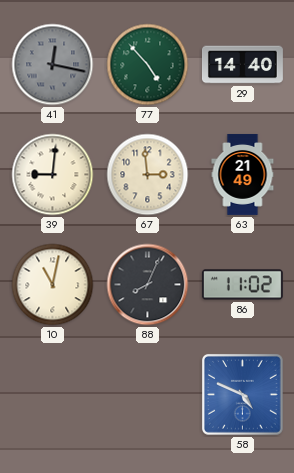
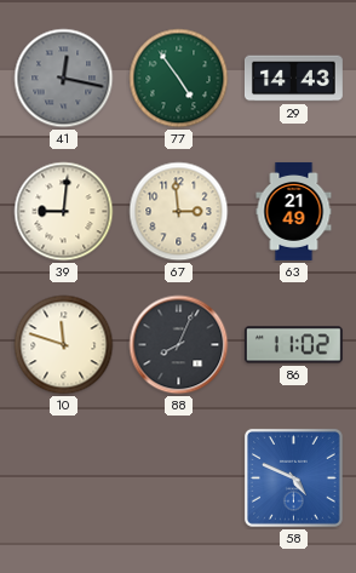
77: 4:53 -> 4:54 (179, 79)
29: 14:40 -> 14:43 (293, 79)
10: 11:02 -> 11:48 (64, 345)
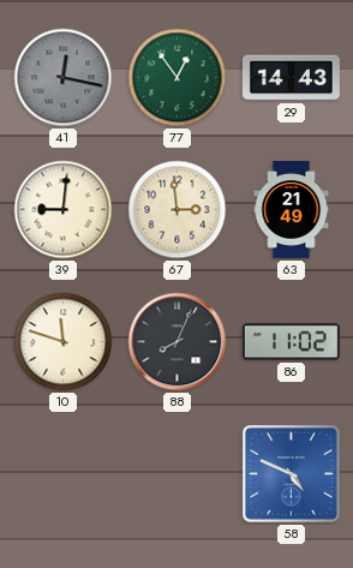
77: 4:54 -> 12:54 (178, 78)
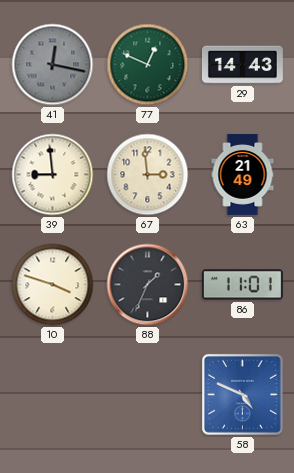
77: 12:54 -> 12:49 (148, 65)
39: 9:01 -> 8:59 (53, 175)
10: 11:48 -> 3:48 (53, 285)
88: 8:04 -> 1:34 (148, 285)
86: 11:02 -> 11:01 (242, 285)
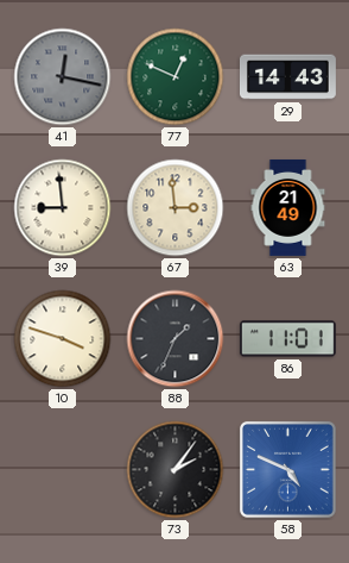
73: none -> 2:06 (176, 470)
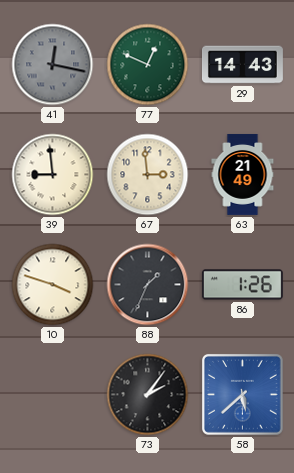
86: 11:01 -> 1:26 (242, 285)
58: 4:49 -> 5:38 (243, 395)
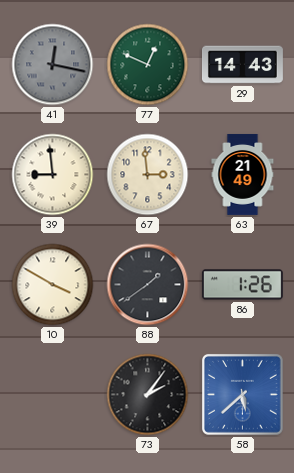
10: 3:48 -> 3:50 (53, 285)
88: 1:34 -> 1:39 (148, 285)
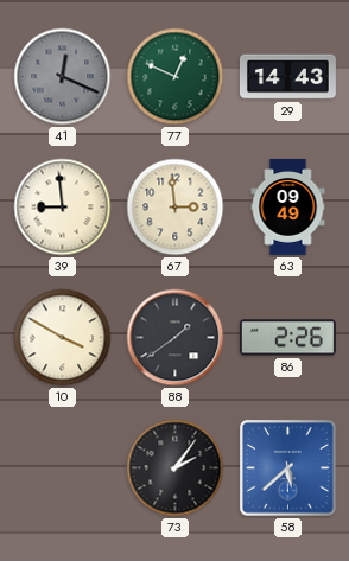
41: 12:17 -> 12:19 (63, 77)
63: 21:49 -> 09:49 (288, 206)
86: 1:26 -> 2:26 (287, 338)
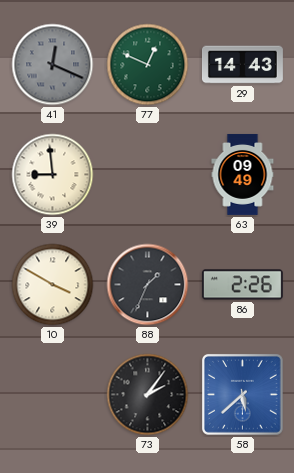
67: 2:59 -> none (176, 208)
88: 1:39 -> 1:34 (148, 285)
